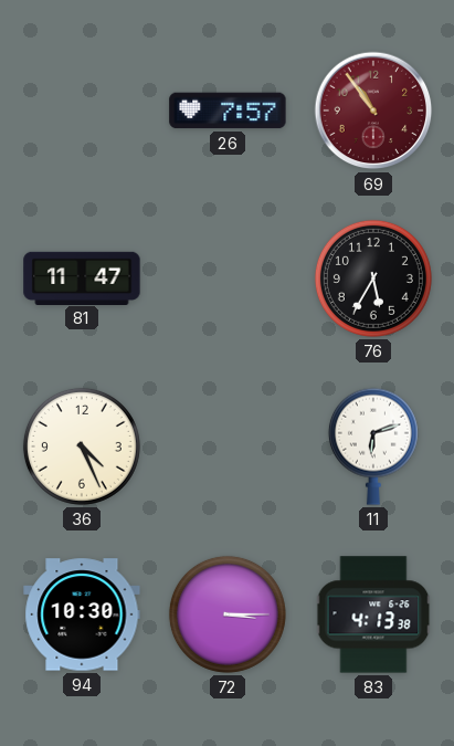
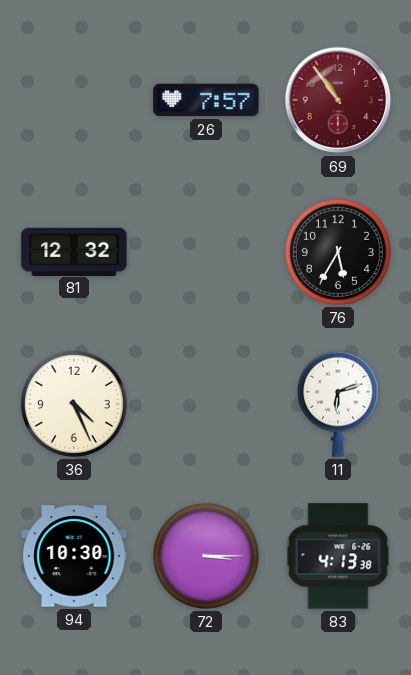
81: 11:47 -> 12:32 (74, 251)
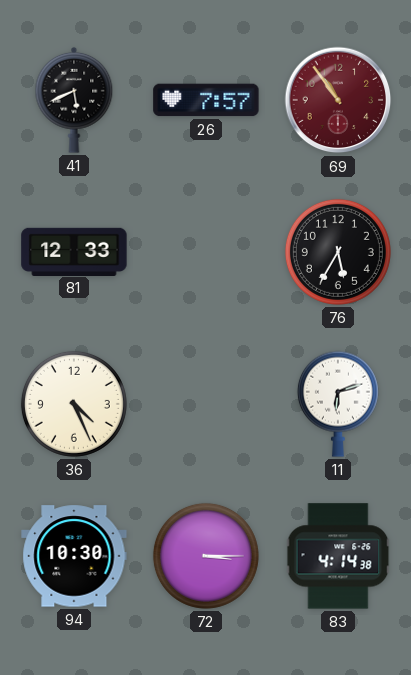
41: none -> 5:41 (74, 100)
81: 12:32 -> 12:33 (74, 251)
83: 4:13 -> 4:14 (338, 556)
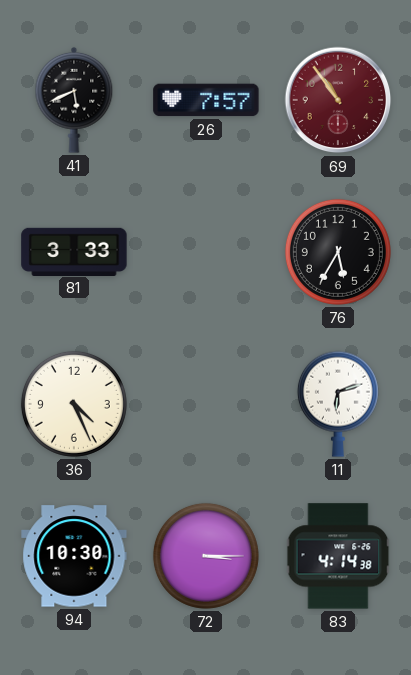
81: 12:33 -> 3:33 (74, 251)
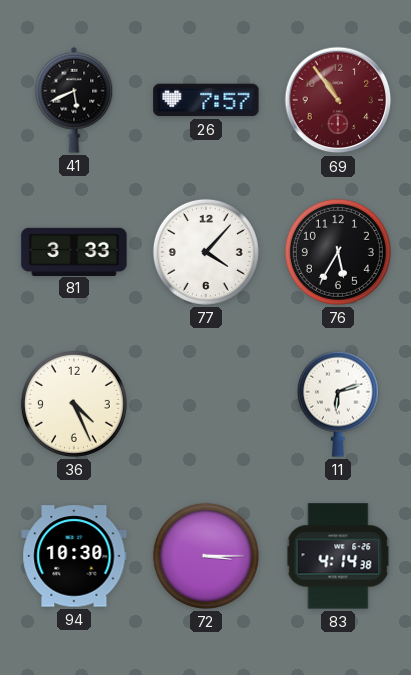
77: none -> 4:07 (206, 252)
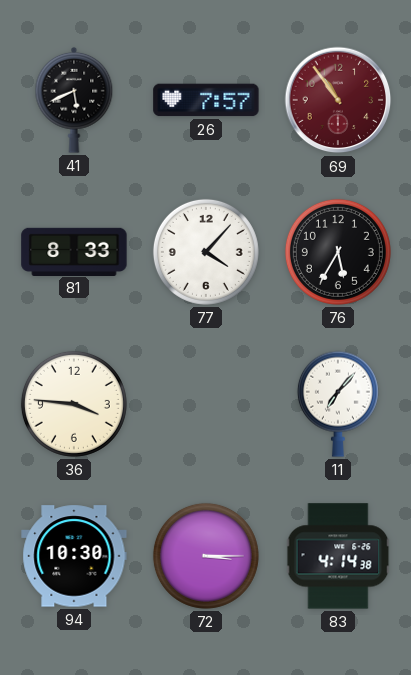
81: 3:33 -> 8:33 (74, 251)
36: 4:26 -> 3:46 (74, 404)
11: 6:12 -> 7:07 (338, 404)
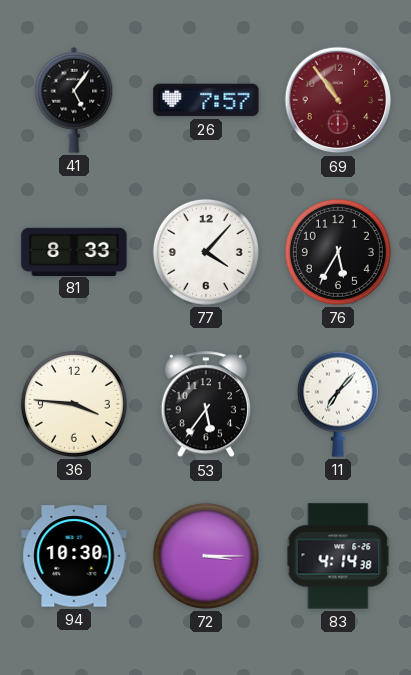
41: 5:41 -> 5:06 (74, 100)
53: none -> 5:36 (206, 405)
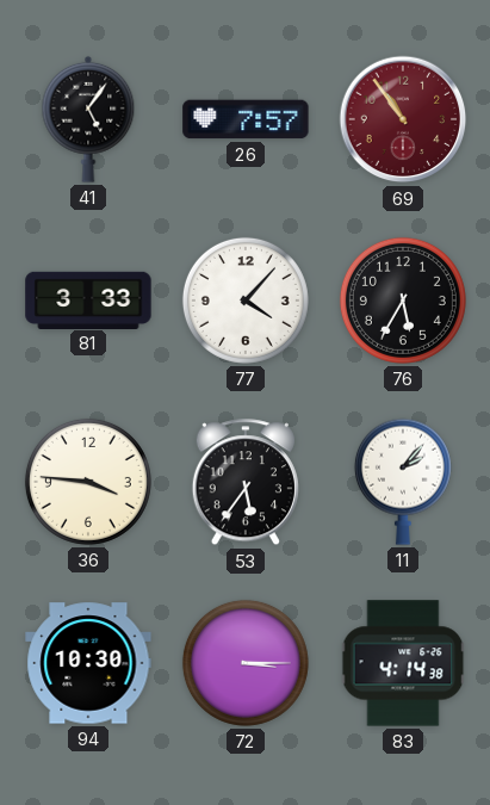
81: 8:33 -> 3:33 (88, 299)
11: 7:07 -> 2:07 (403, 482)
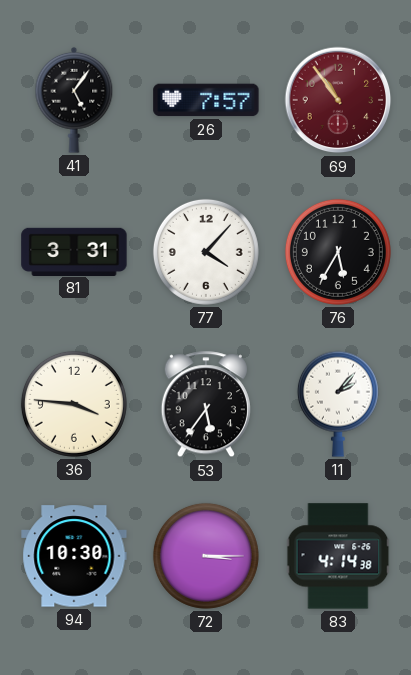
81: 3:33 -> 3:31 (74, 251)
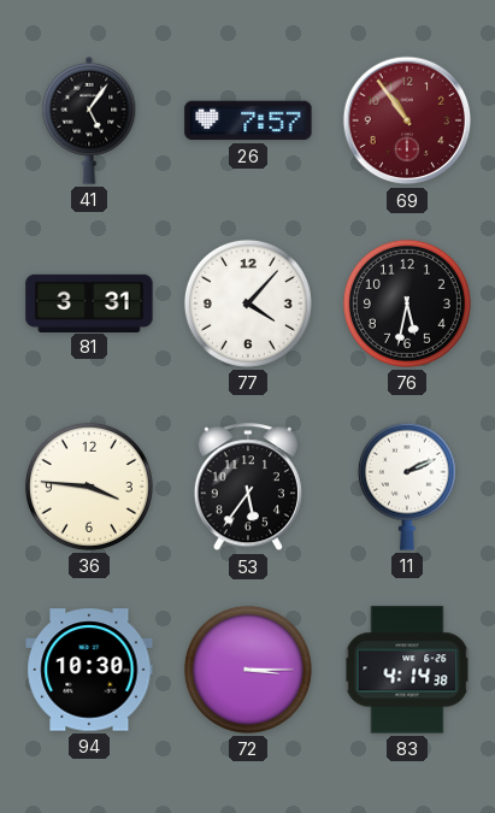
76: 5:35 -> 5:32 (407, 304)
11: 2:07 -> 2:11 (407, 487)
